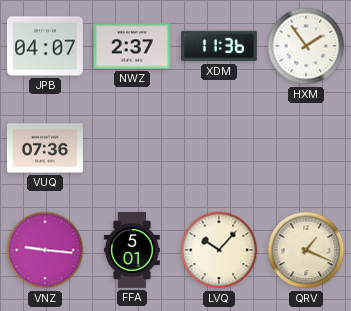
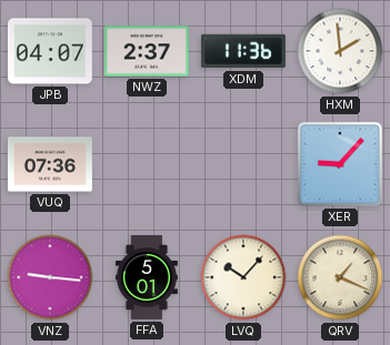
HXM: 1:54 -> 1:59 (340, 51)
XER: none -> 9:07 (340, 164)
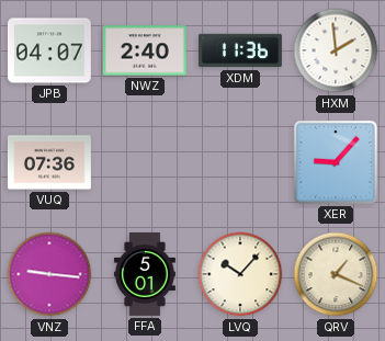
NWZ: 2:37 -> 2:40 (145, 50)
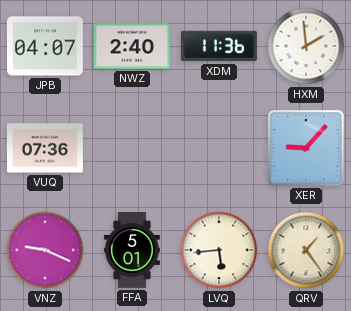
VNZ: 9:16 -> 9:19 (45, 250)
LVQ: 10:07 -> 5:44 (219, 250)
QRV: 1:19 -> 1:24 (306, 250)
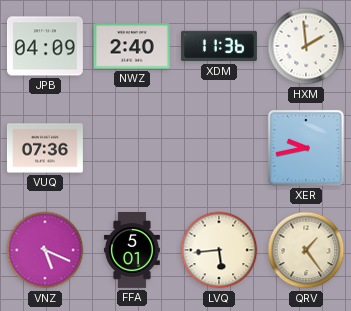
JPB: 04:07 -> 04:09 (45, 46)
XER: 9:07 -> 9:43 (306, 148)
VNZ: 9:19 -> 5:19 (45, 250)
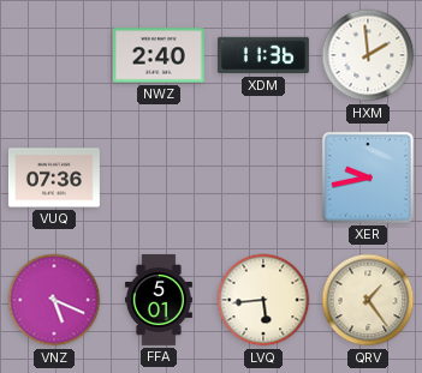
JPB: 04:09 -> none (45, 46)
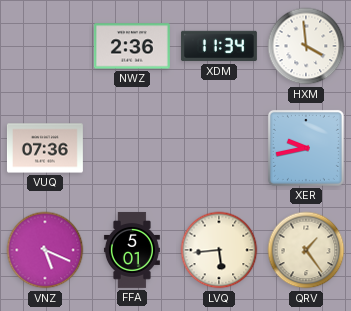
NWZ: 2:40 -> 2:36 (132, 46)
XDM: 11:36 -> 11:34 (219, 46)
HXM: 1:59 -> 3:59 (306, 46)
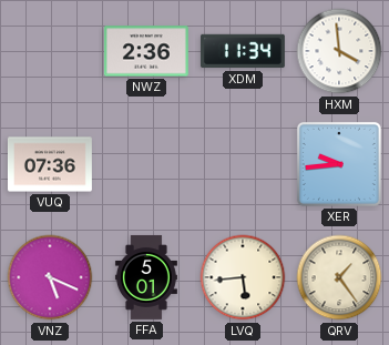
XER: 9:43 -> 9:44 (339, 164)
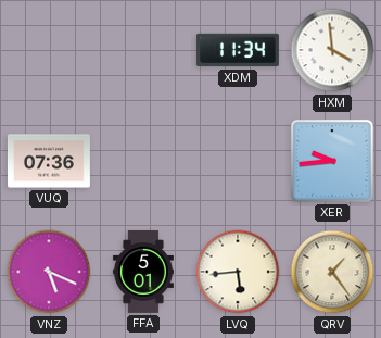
NWZ: 2:36 -> none (146, 51)
